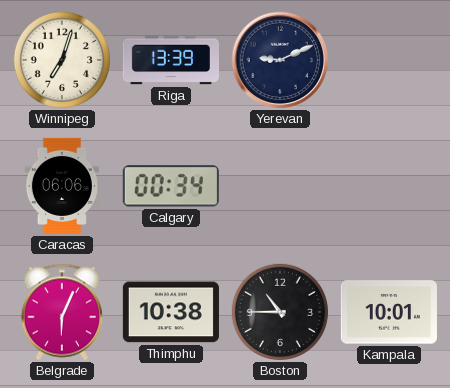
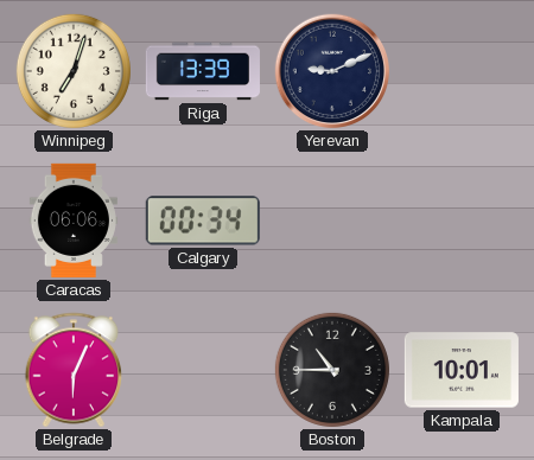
Thimphu: 10:38 -> none (171, 312)
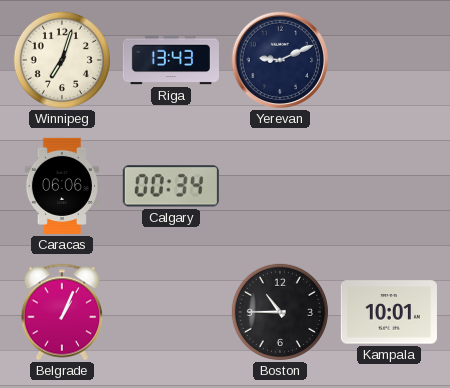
Riga: 13:39 -> 13:43 (171, 60)
Belgrade: 6:04 -> 1:04 (62, 312)
